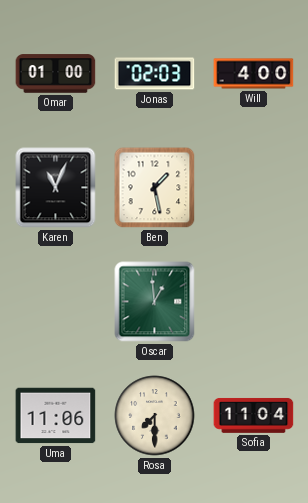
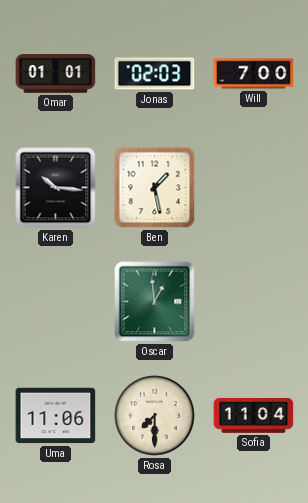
Omar: 01:00 -> 01:01 (56, 74)
Will: 4:00 -> 7:00 (254, 74)
Karen: 11:04 -> 10:16 (56, 188)
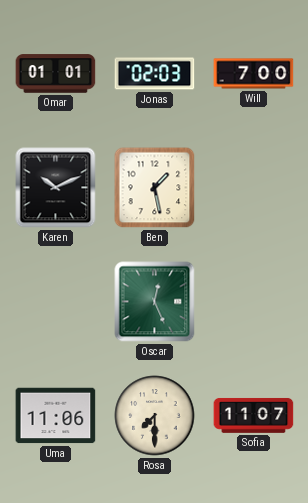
Karen: 10:16 -> 10:11 (56, 188)
Oscar: 12:59 -> 12:26 (155, 302)
Sofia: 11:04 -> 11:07 (254, 416)
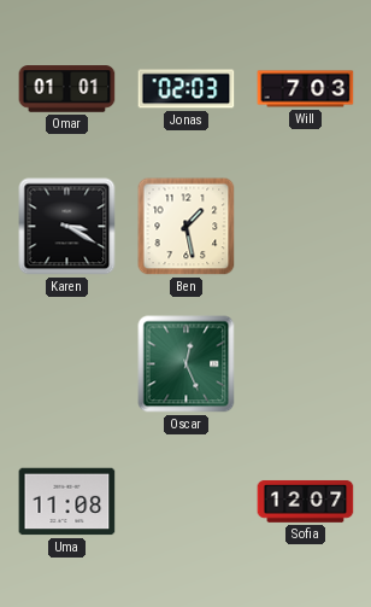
Will: 7:00 -> 7:03 (306, 89)
Karen: 10:11 -> 3:20 (67, 227)
Uma: 11:06 -> 11:08 (67, 502)
Rosa: 7:30 -> none (155, 416)
Sofia: 11:07 -> 12:07 (306, 502)
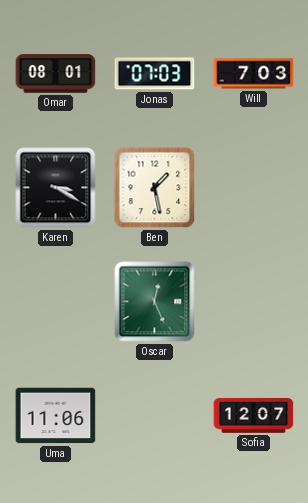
Omar: 01:01 -> 08:01 (56, 74)
Jonas: 02:03 -> 07:03 (155, 74)
Uma: 11:08 -> 11:06 (56, 416)
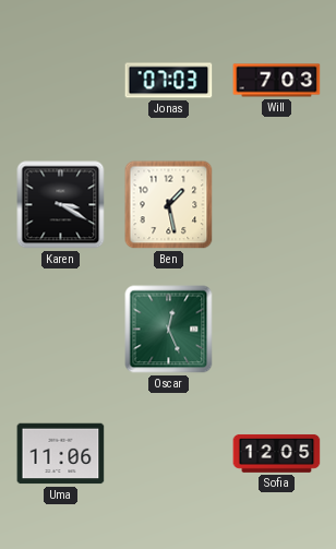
Omar: 08:01 -> none (56, 74)
Sofia: 12:07 -> 12:05 (277, 454)
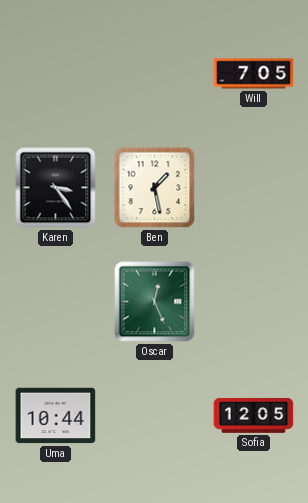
Jonas: 07:03 -> none (169, 81)
Will: 7:03 -> 7:05 (254, 74)
Karen: 3:20 -> 3:24 (56, 188)
Uma: 11:06 -> 10:44 (56, 416)
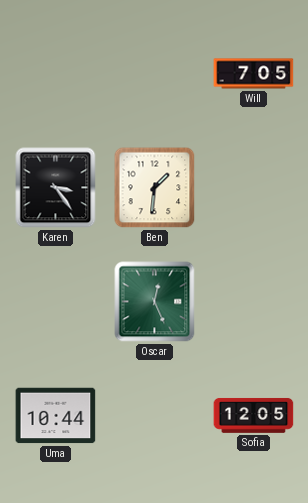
Ben: 1:28 -> 1:31 (155, 188)
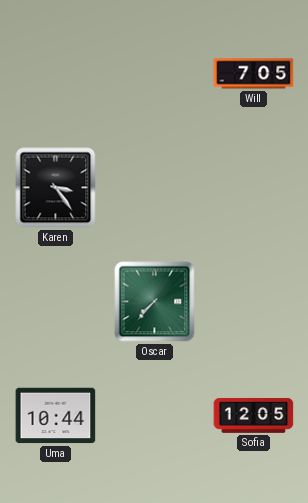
Ben: 1:31 -> none (155, 188)
Oscar: 12:26 -> 7:37 (155, 302)
